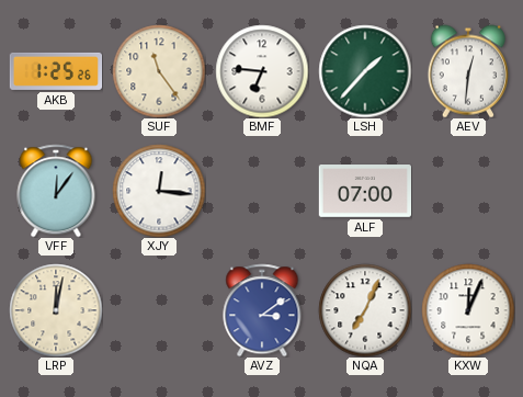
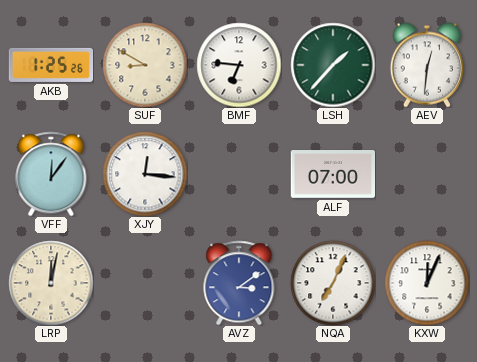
SUF: 11:24 -> 8:50 (145, 65)
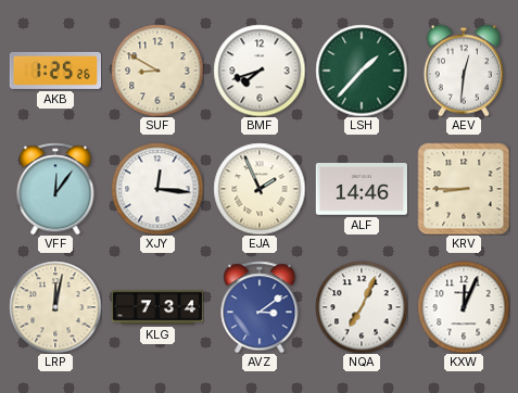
BMF: 6:46 -> 7:42 (260, 71)
EJA: none -> 1:56 (260, 189)
ALF: 07:00 -> 14:46 (362, 190)
KRV: none -> 8:45 (464, 189)
KLG: none -> 7:34 (157, 307)
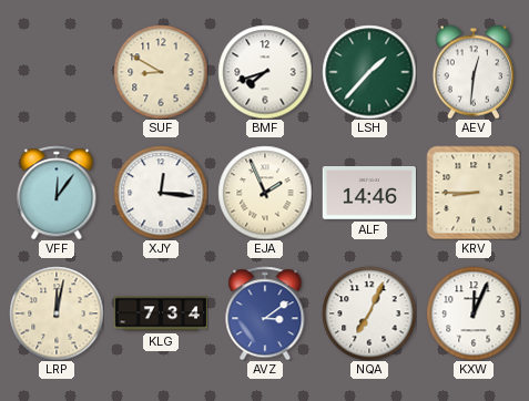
AKB: 1:25 -> none (55, 71)
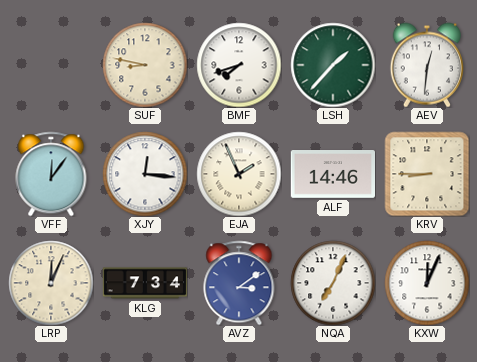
SUF: 8:50 -> 8:47 (145, 65)
LRP: 12:02 -> 12:04 (51, 283)
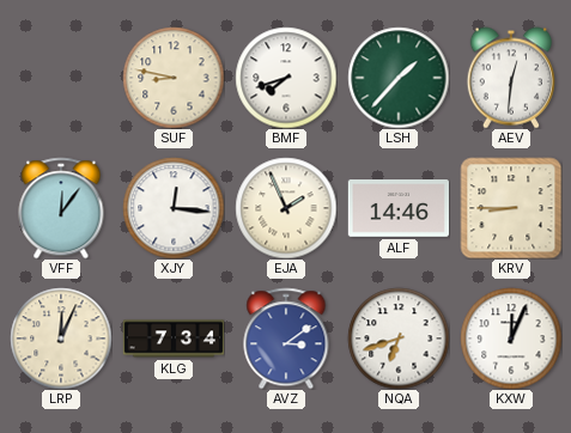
NQA: 7:04 -> 6:42 (399, 339)
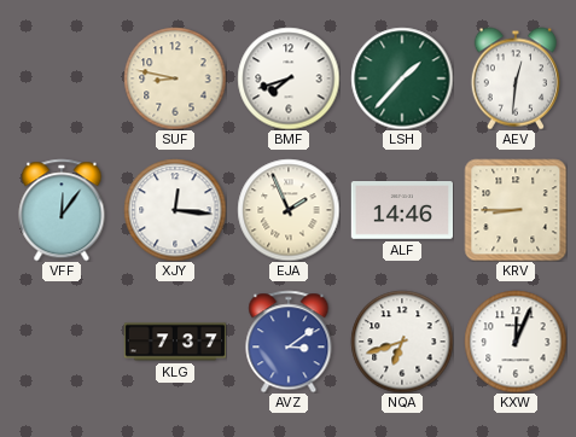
LRP: 12:04 -> none (61, 339)
KLG: 7:34 -> 7:37 (175, 342)
